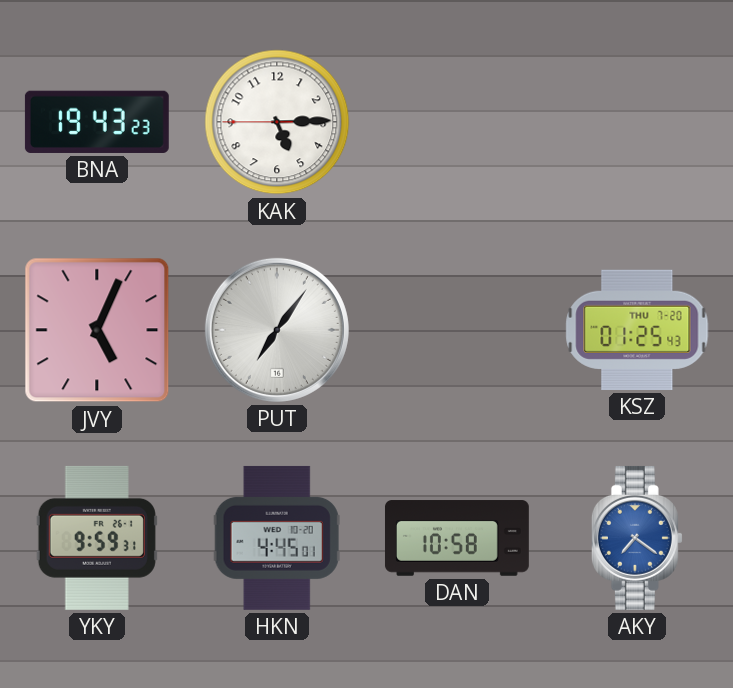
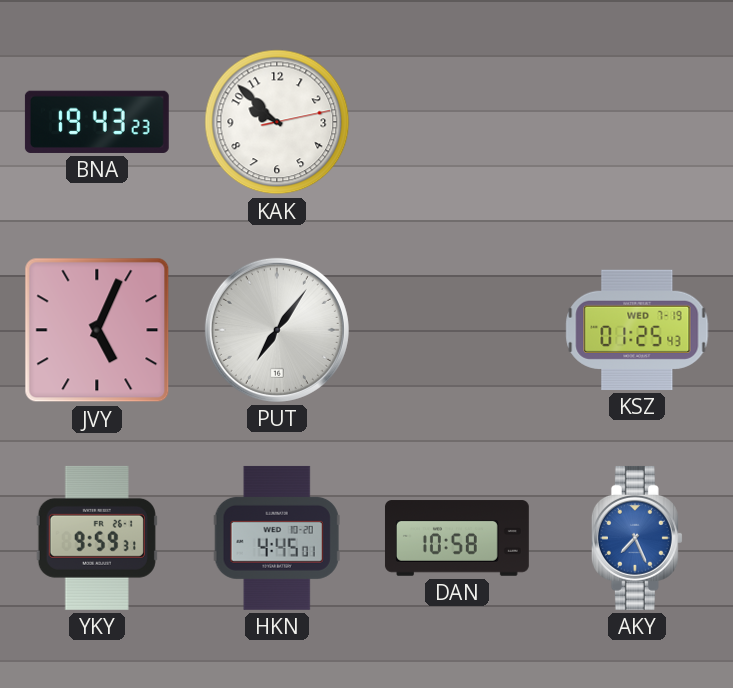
KAK: 5:14 -> 9:52 (277, 122)
KSZ date: THU 7-20 -> WED 7-19 (637, 330)
AKY: 7:21 -> 7:26 (637, 538)
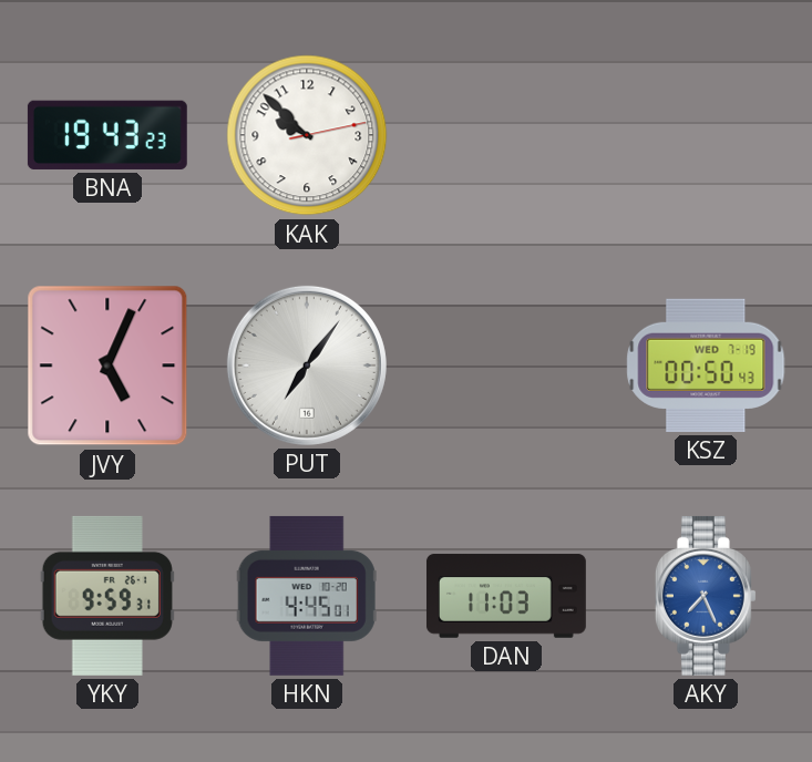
KSZ: 01:25 -> 00:50 (706, 365)
DAN: 10:58 -> 11:03 (506, 596)
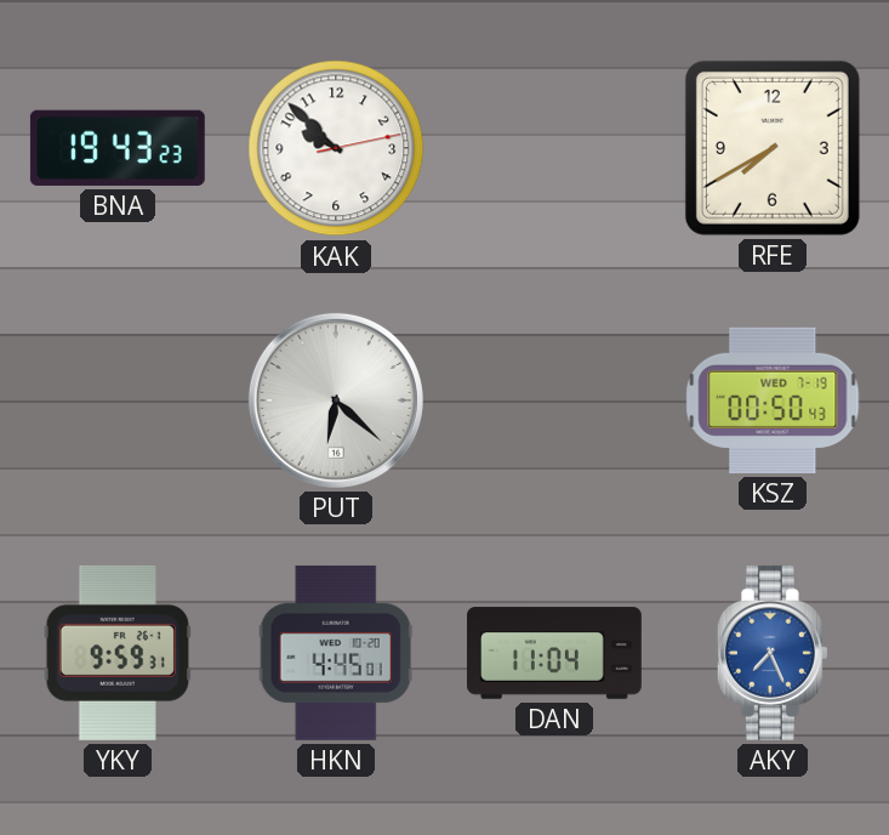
RFE: none -> 7:40 (773, 148)
JVY: 5:04 -> none (107, 365)
PUT: 7:06 -> 6:22 (336, 401)
DAN: 11:03 -> 11:04 (554, 653)
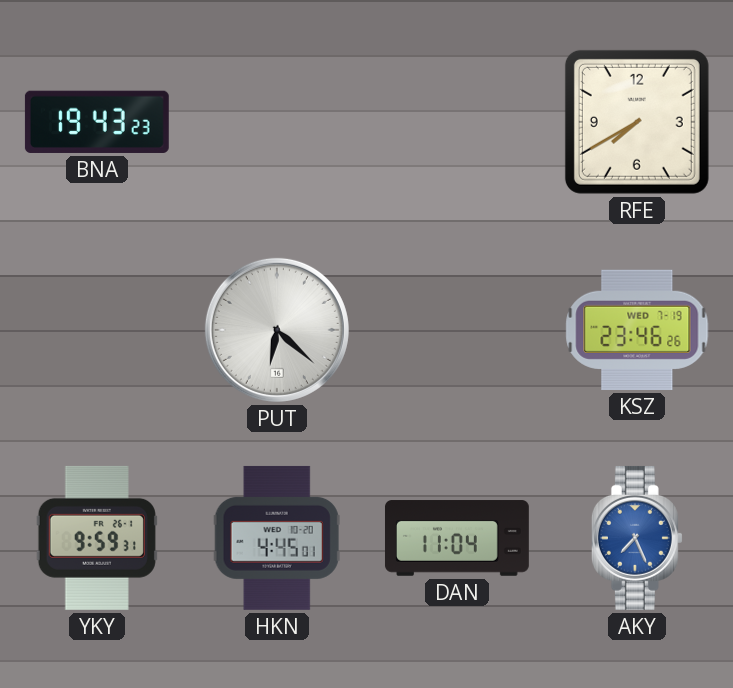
KAK: 9:52 -> none (336, 148)
KSZ: 00:50 -> 23:46 (637, 330)
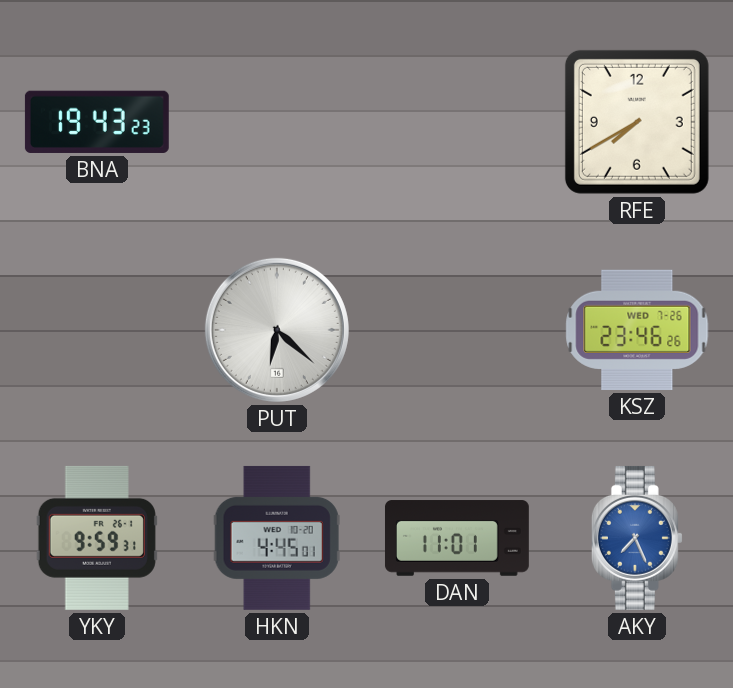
KSZ date: WED 7-19 -> WED 7-26 (637, 330)
DAN: 11:04 -> 11:01 (457, 538)
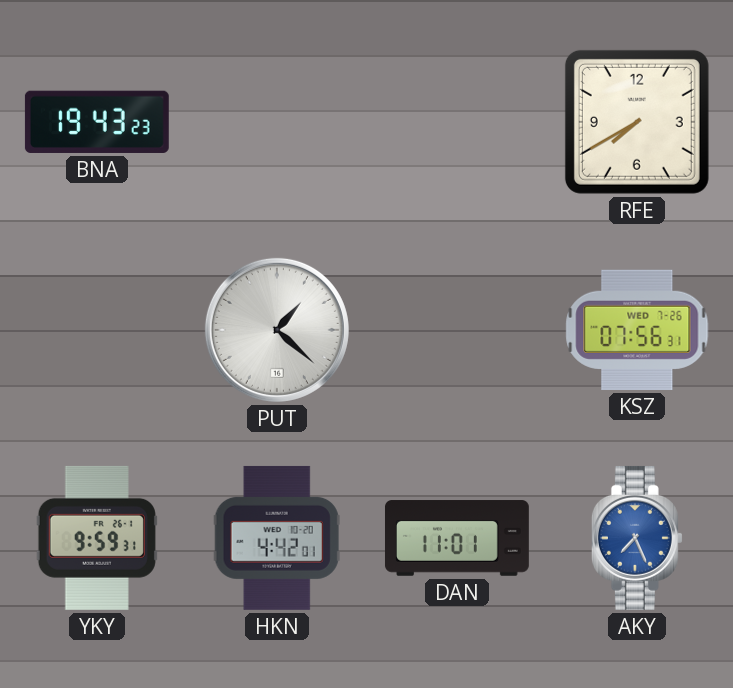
PUT: 6:22 -> 1:22 (277, 330)
KSZ: 23:46 -> 07:56 (637, 330)
HKN: 4:45 -> 4:42 (277, 538)
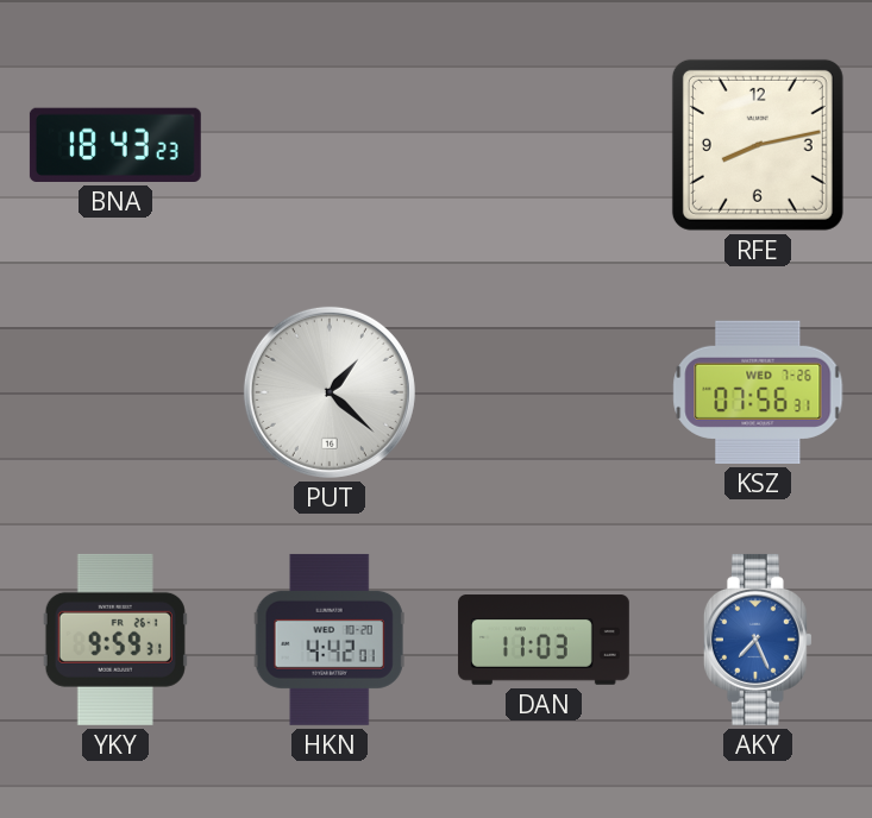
BNA: 19:43 -> 18:43 (115, 145)
RFE: 7:40 -> 8:13 (758, 145)
DAN: 11:01 -> 11:03 (544, 640)
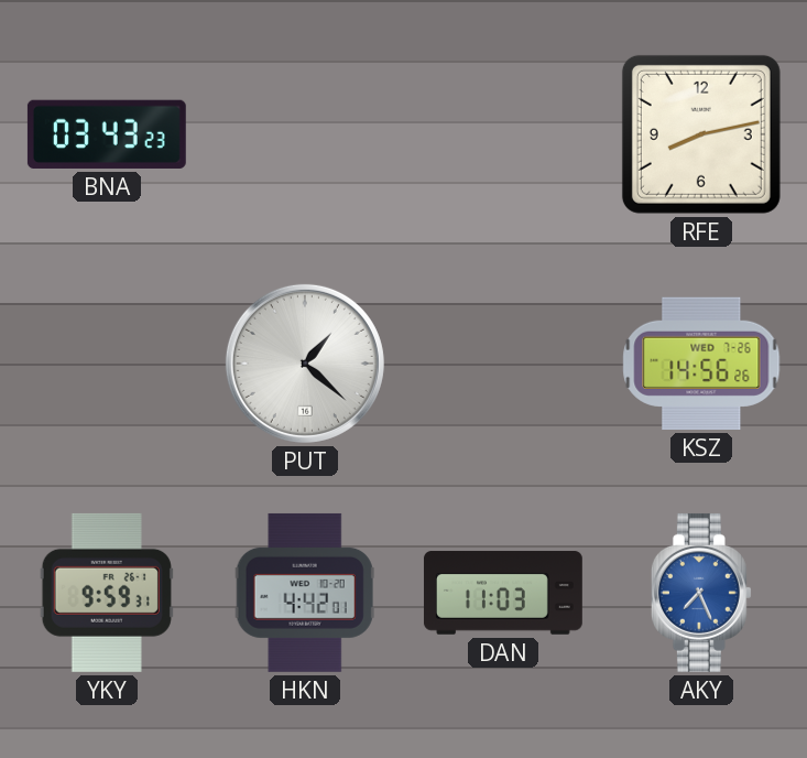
BNA: 18:43 -> 03:43 (107, 134)
KSZ: 07:56 -> 14:56 (701, 364)
